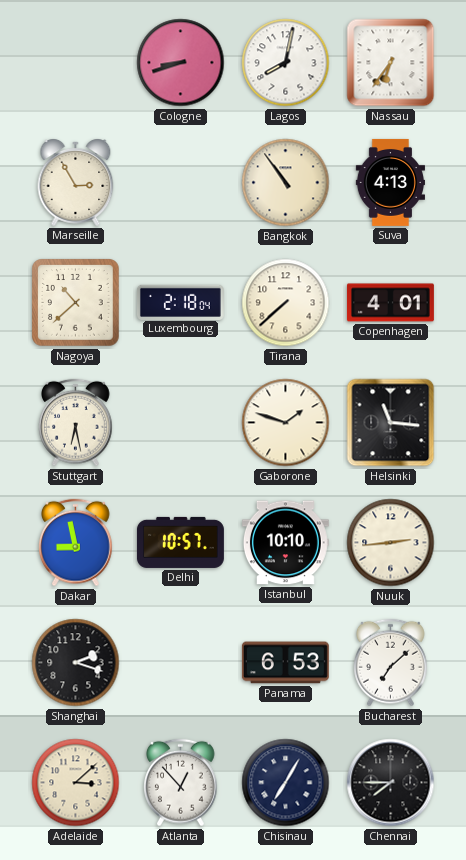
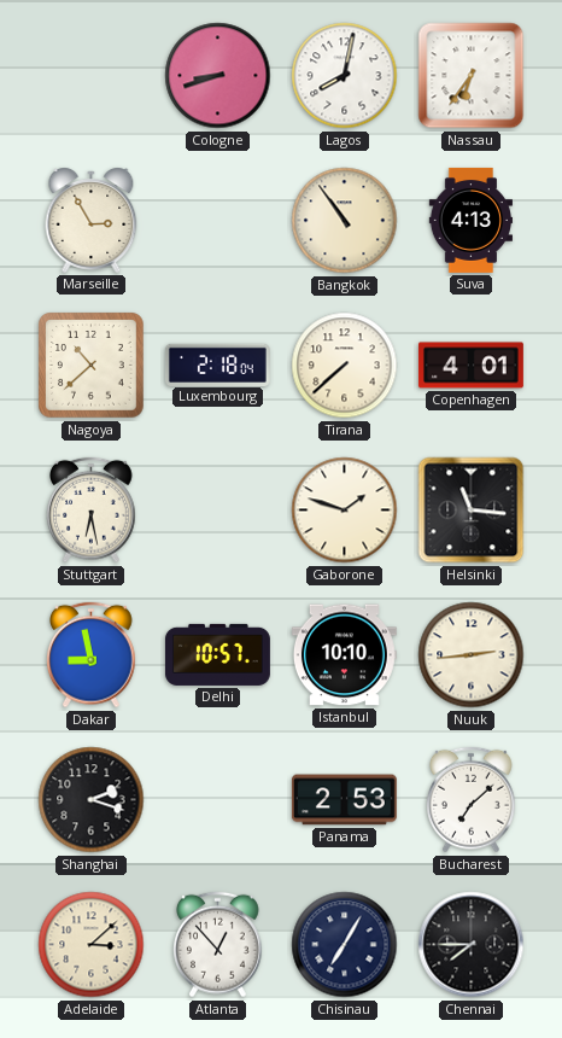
Panama: 6:53 -> 2:53 (344, 800)
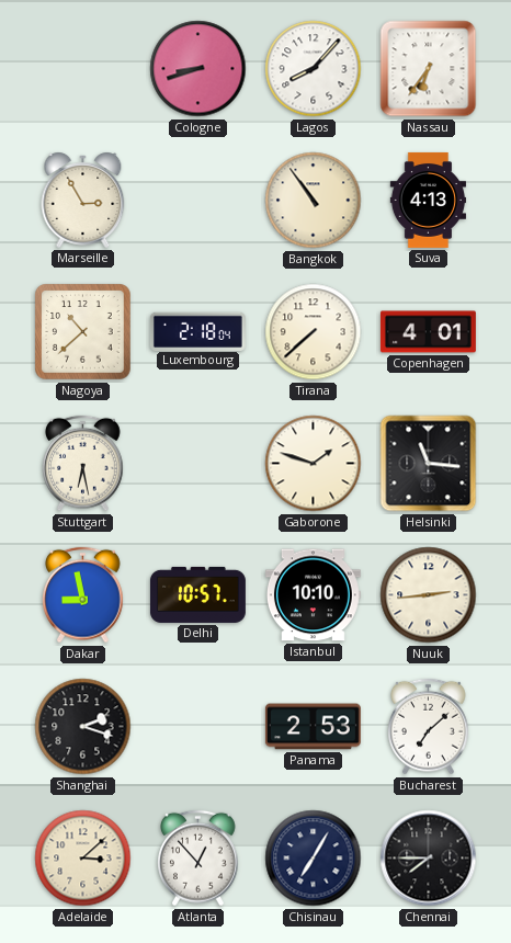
Lagos: 8:02 -> 8:07 (314, 69)
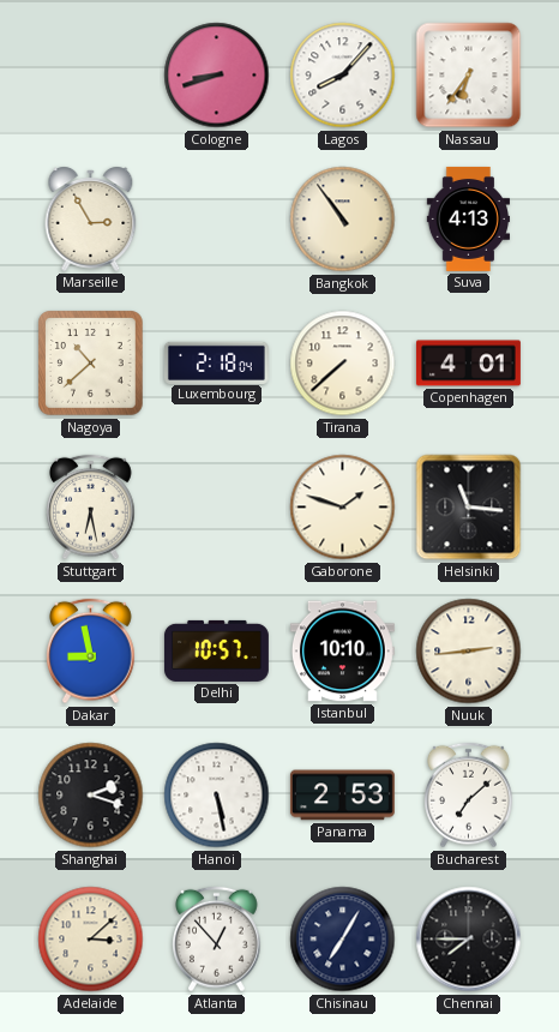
Hanoi: none -> 5:28 (217, 796)
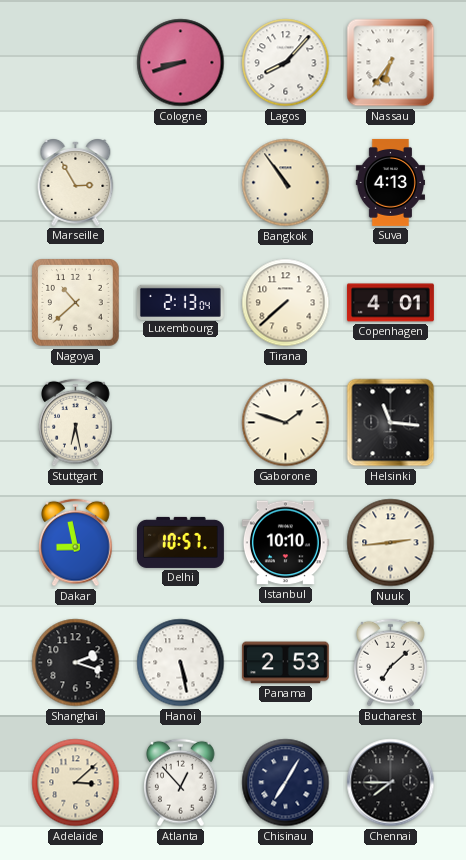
Luxembourg: 2:18 -> 2:13 (180, 302)
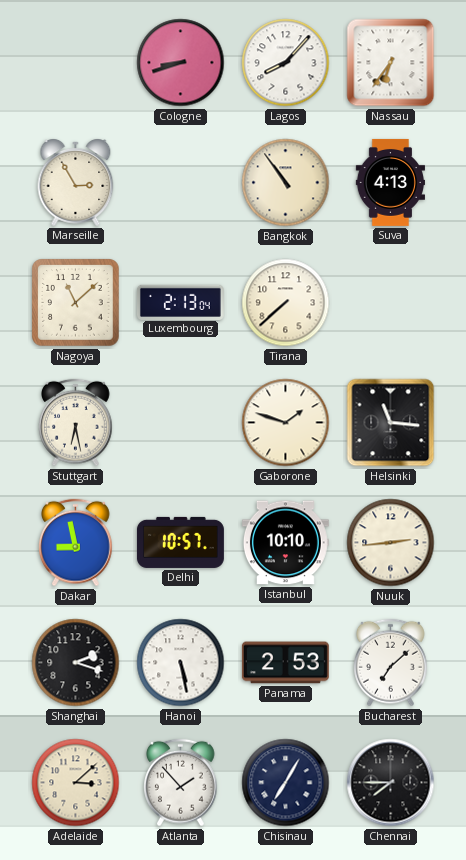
Nagoya: 10:38 -> 11:08 (76, 303)
Copenhagen: 4:01 -> none (390, 303)
Atlanta: 12:53 -> 1:53 (181, 783)
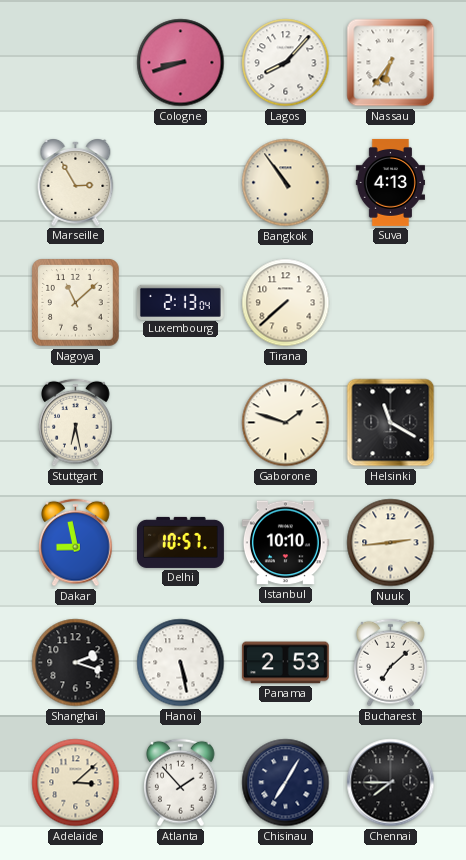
Helsinki: 11:16 -> 11:20 (391, 423)
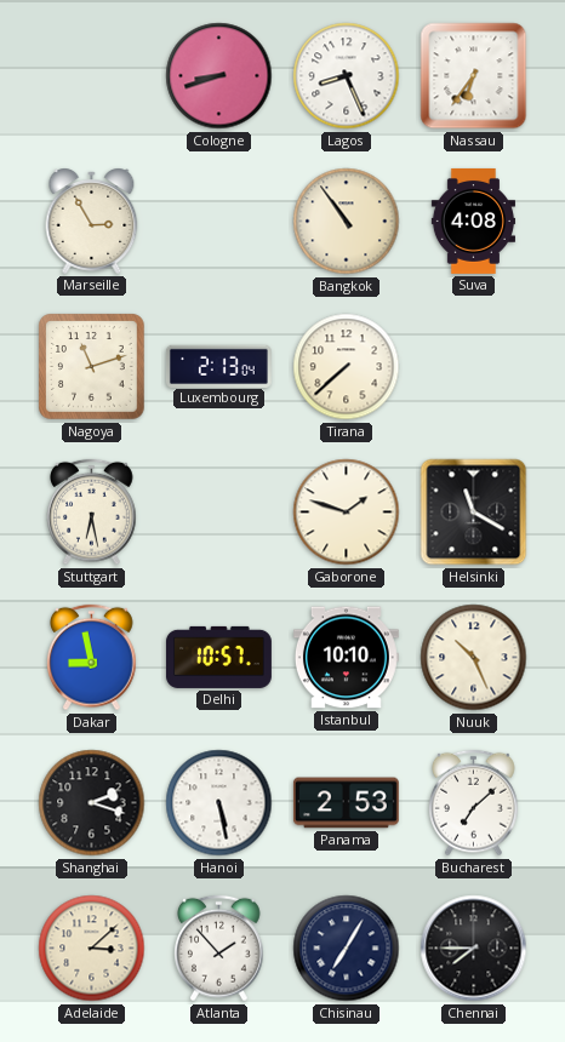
Lagos: 8:07 -> 8:26 (347, 76)
Suva: 4:13 -> 4:08 (473, 221)
Nagoya: 11:08 -> 11:12 (92, 367)
Nuuk: 2:44 -> 10:26 (474, 658)
